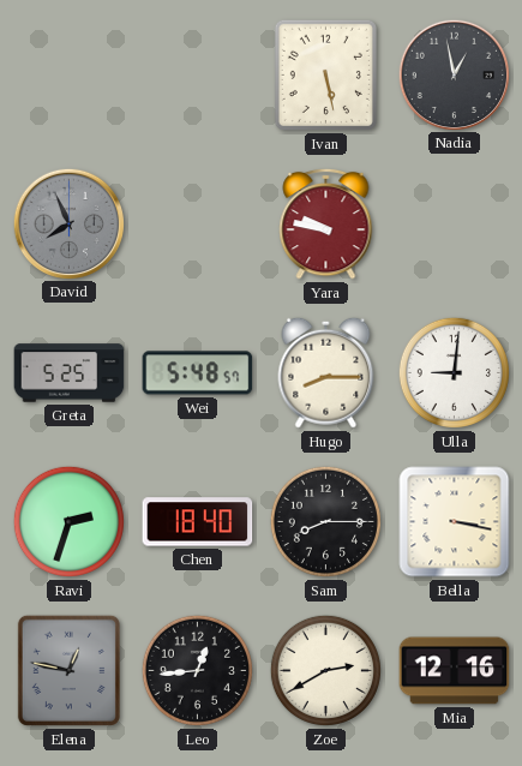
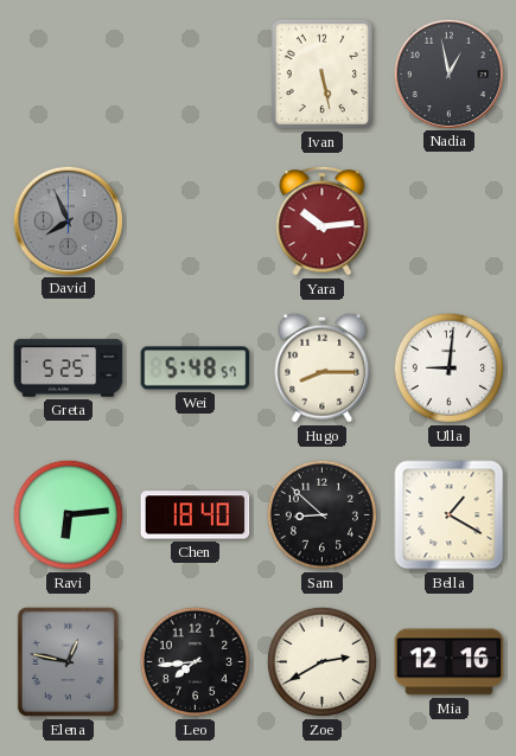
Yara: 9:47 -> 10:14 (323, 220)
Ravi: 2:33 -> 6:14 (68, 514)
Sam: 8:15 -> 8:52 (321, 514)
Bella: 3:17 -> 1:20 (450, 515)
Leo: 12:44 -> 7:44 (195, 661)
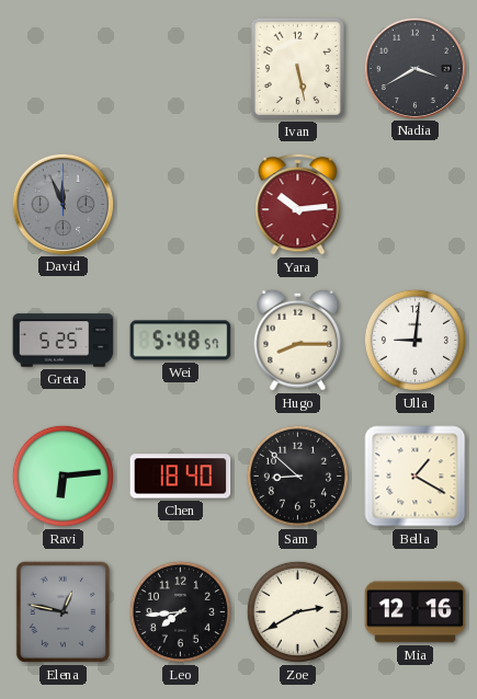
Nadia: 12:58 -> 3:40 (414, 68)
David: 7:56 -> 11:56 (63, 204)
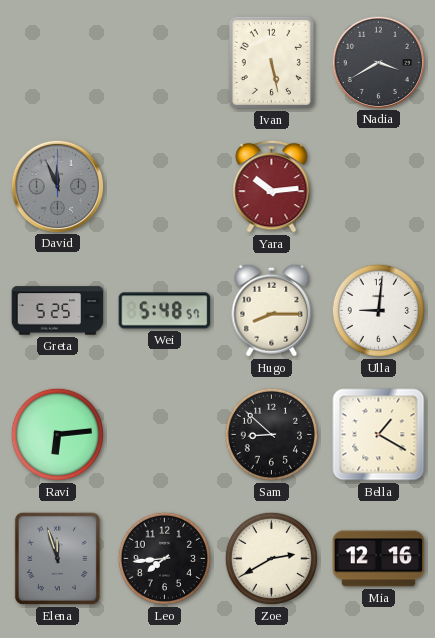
Chen: 18:40 -> none (181, 477)
Elena: 12:47 -> 11:57 (57, 558)
